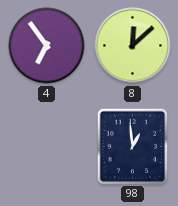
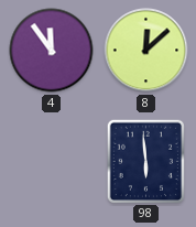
4: 6:54 -> 11:54 (52, 51)
98: 12:59 -> 5:59 (145, 161)
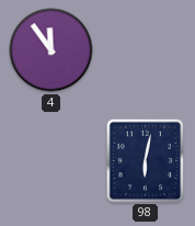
8: 12:08 -> none (146, 51)
98: 5:59 -> 6:02 (145, 160)
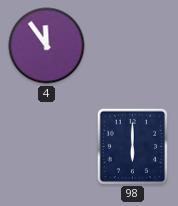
98: 6:02 -> 6:00 (132, 146)
